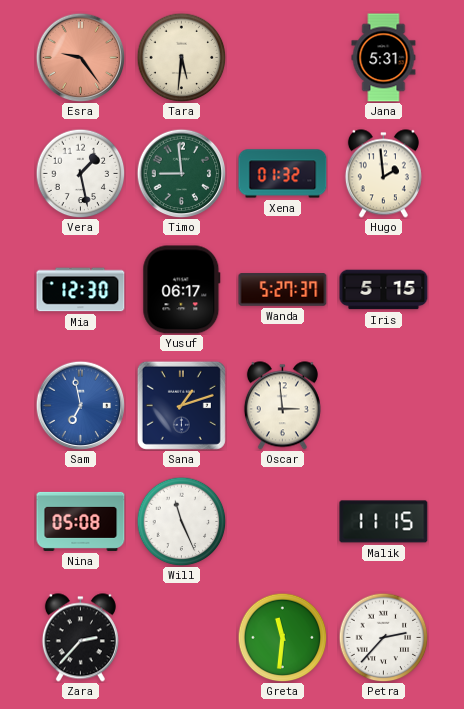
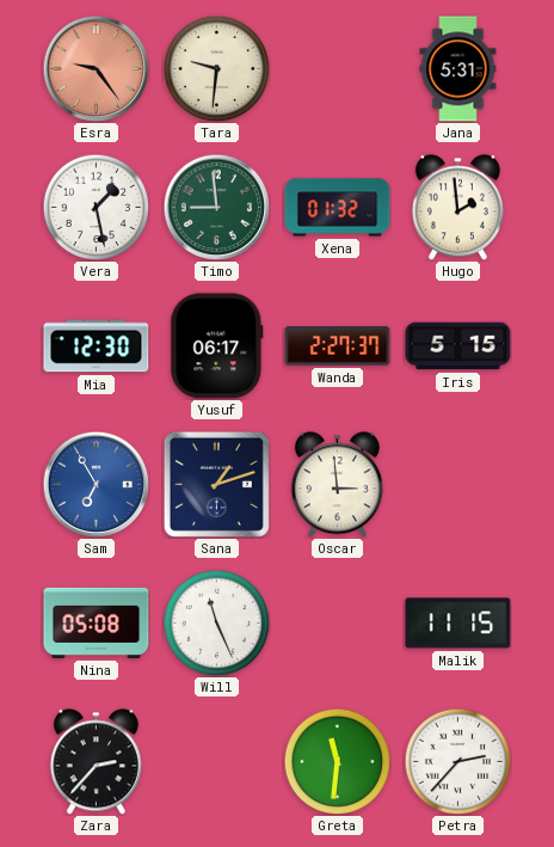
Tara: 5:31 -> 9:31 (216, 68)
Wanda: 5:27 -> 2:27 (338, 346)
Sam: 6:58 -> 6:55 (96, 484)
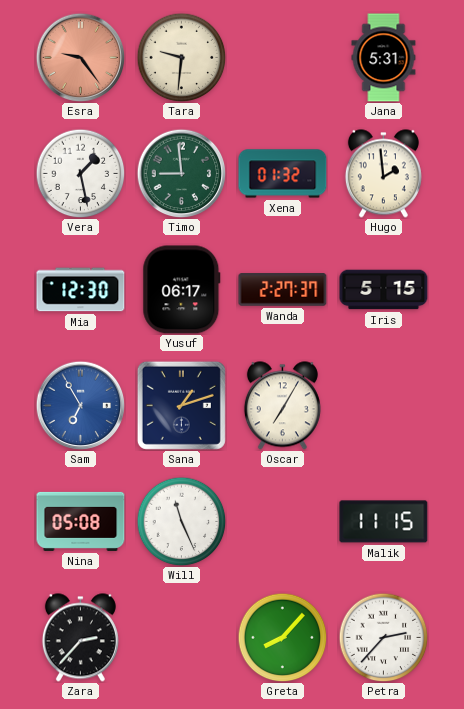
Oscar: 2:59 -> 7:05 (282, 406)
Greta: 11:31 -> 8:07 (282, 637)
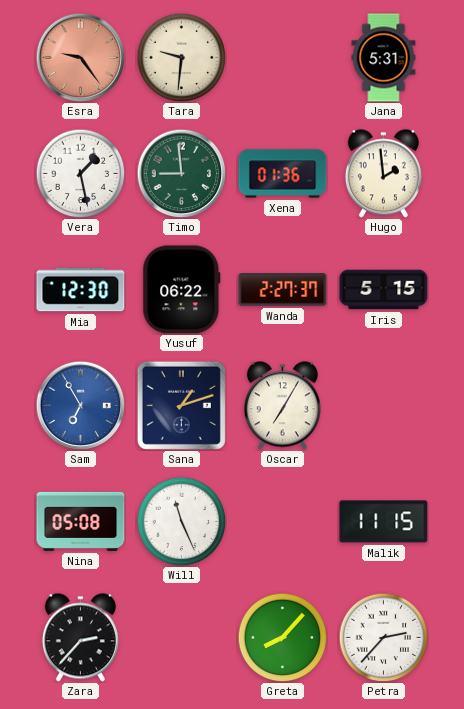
Xena: 01:32 -> 01:36 (283, 174)
Yusuf: 06:17 -> 06:22 (182, 290)
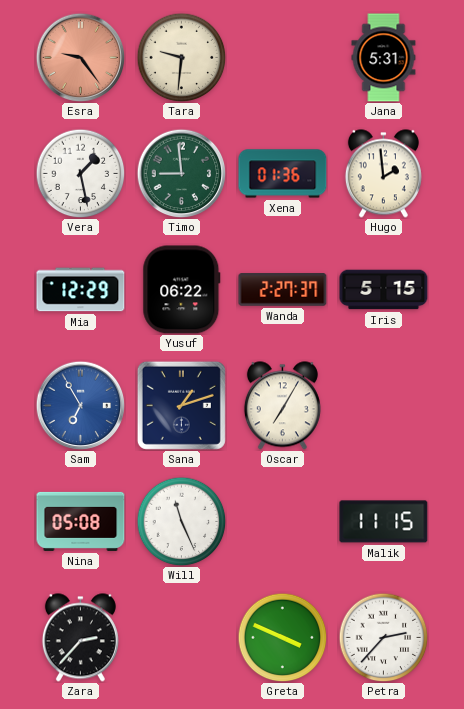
Mia: 12:30 -> 12:29 (81, 290)
Greta: 8:07 -> 3:49 (282, 637)
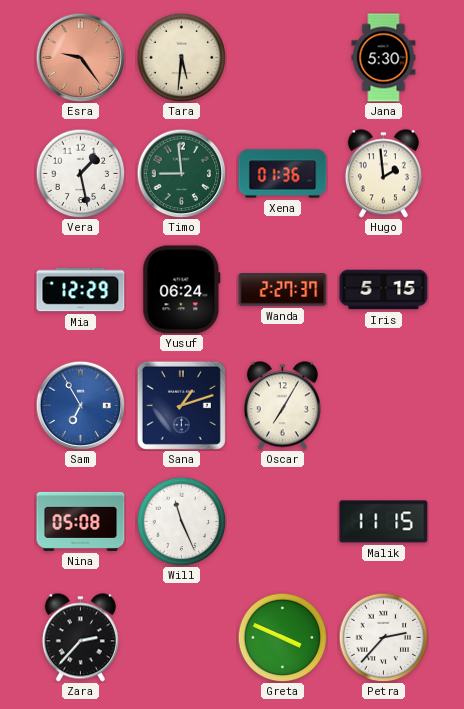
Tara: 9:31 -> 5:31 (181, 57)
Jana: 5:31 -> 5:30 (384, 58)
Yusuf: 06:22 -> 06:24 (182, 290)
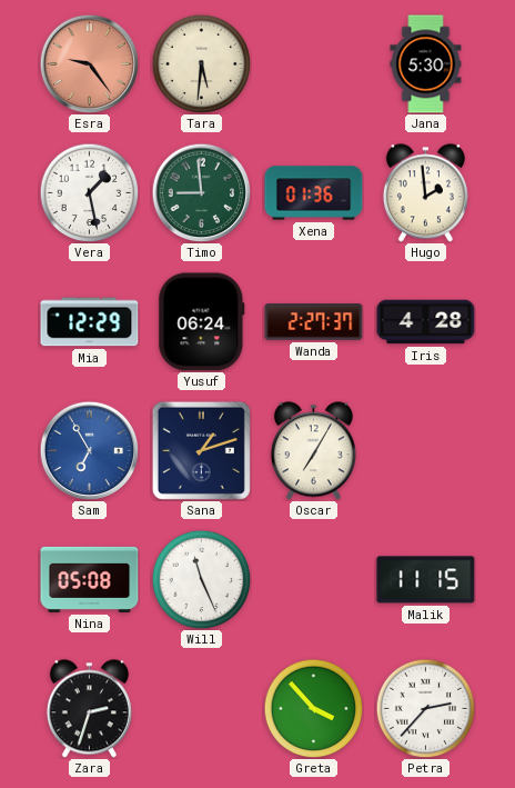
Iris: 5:15 -> 4:28 (426, 322)
Zara: 2:37 -> 2:33 (89, 709)
Greta: 3:49 -> 3:53 (313, 708)
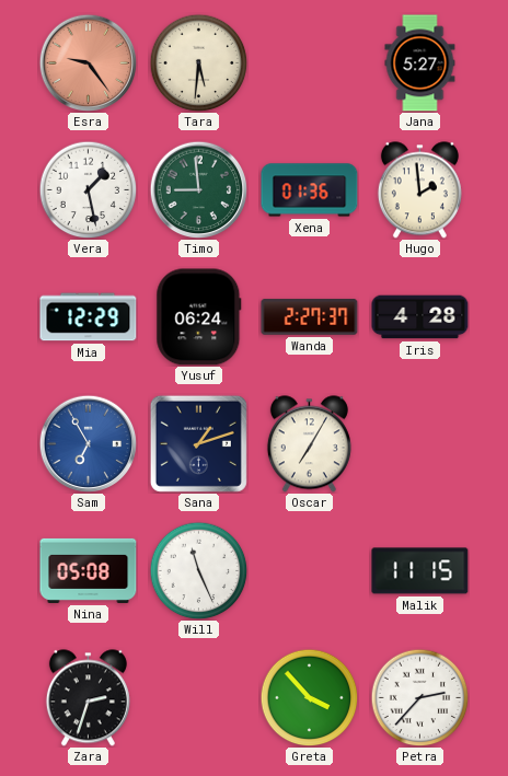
Jana: 5:30 -> 5:27 (420, 63)
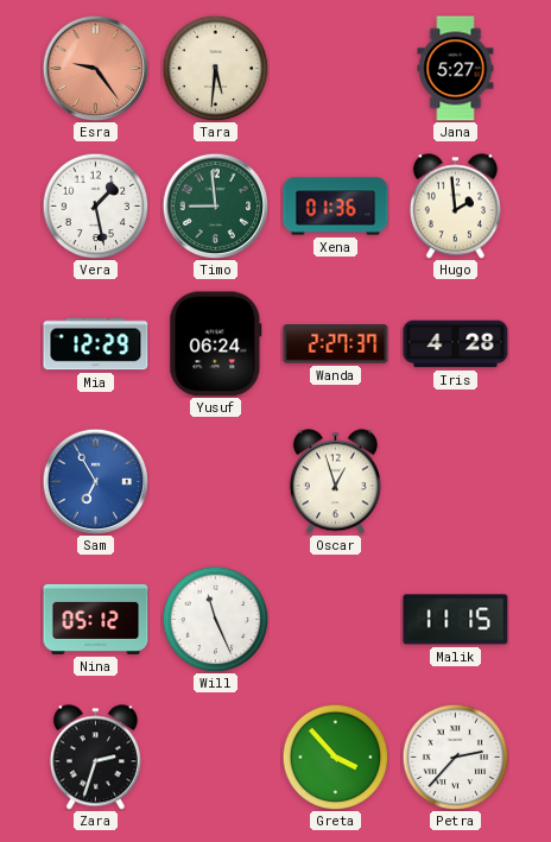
Sana: 1:12 -> none (198, 443)
Oscar: 7:05 -> 12:57 (335, 482)
Nina: 05:08 -> 05:12 (96, 619)
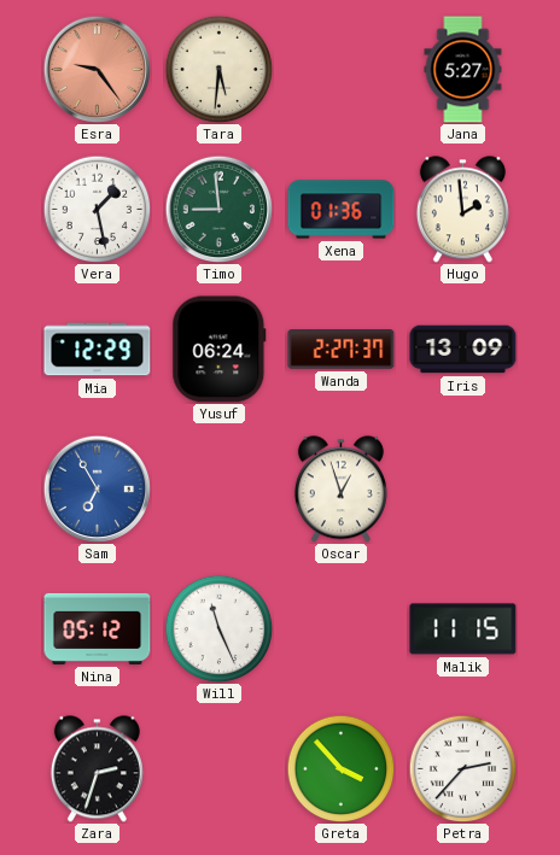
Iris: 4:28 -> 13:09 (463, 350)
